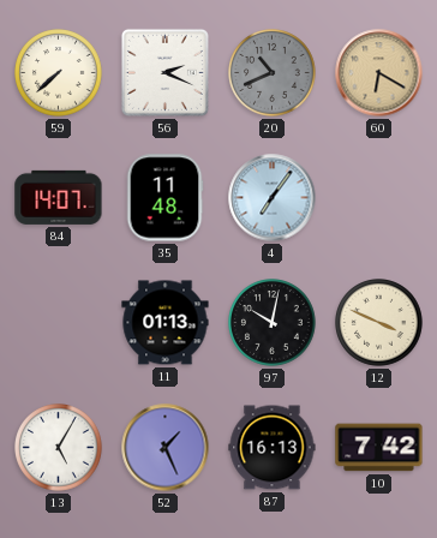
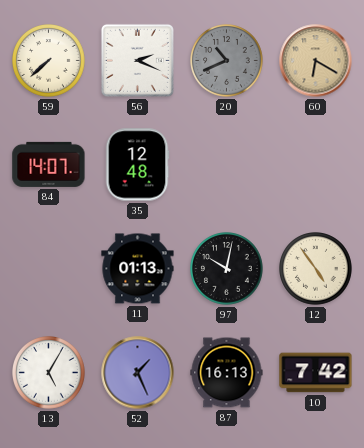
35: 11:48 -> 12:48 (137, 165)
4: 7:06 -> none (273, 198)
12: 3:49 -> 4:54 (316, 269)
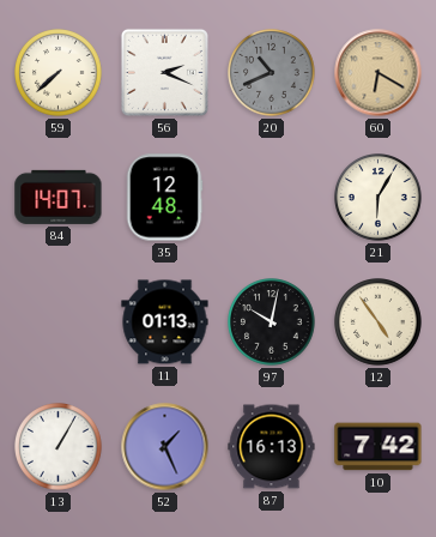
21: none -> 6:05 (379, 198)
13: 5:05 -> 1:05 (59, 447)
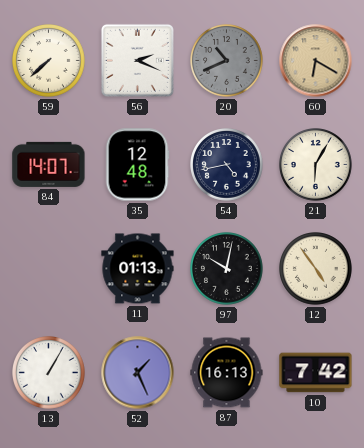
54: none -> 4:43 (227, 165)
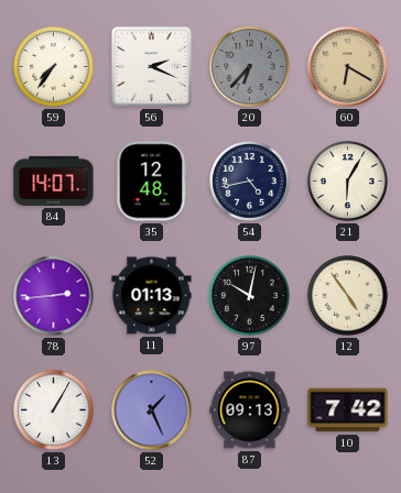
59: 7:38 -> 7:36 (54, 67)
20: 10:41 -> 6:37 (250, 67)
78: none -> 2:44 (54, 296)
87: 16:13 -> 09:13 (250, 410)
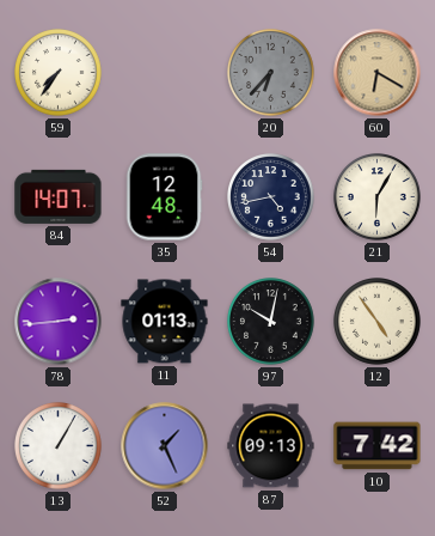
56: 2:19 -> none (151, 66)
